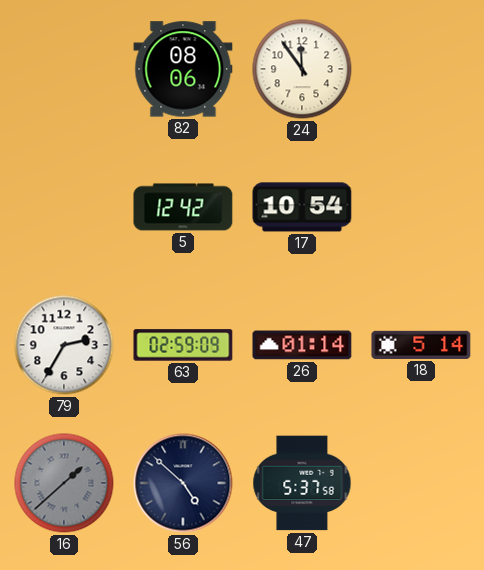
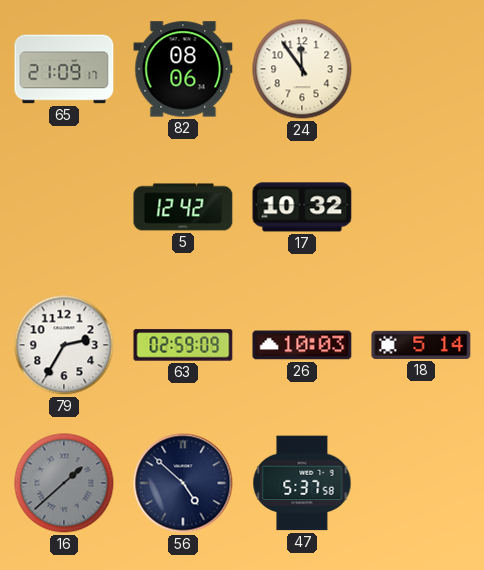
65: none -> 21:09 (64, 69)
17: 10:54 -> 10:32 (302, 207)
26: 01:14 -> 10:03 (302, 345)
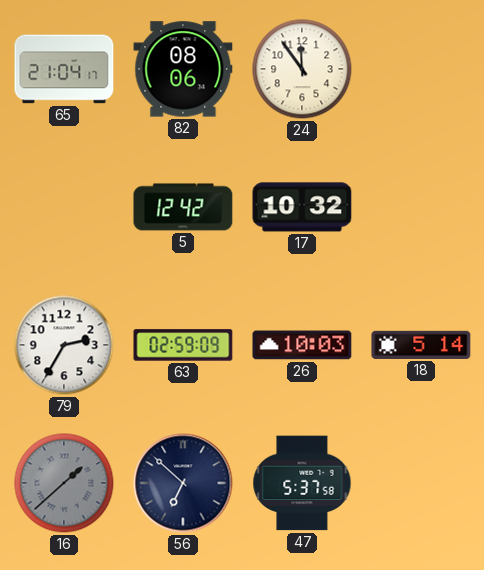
65: 21:09 -> 21:04 (64, 69)
56: 4:52 -> 6:52 (183, 483)
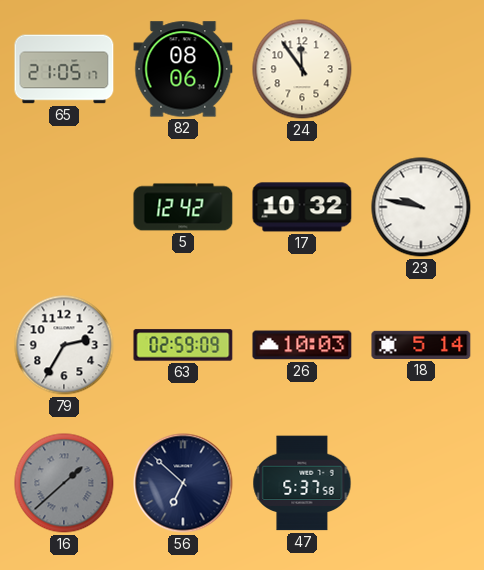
65: 21:04 -> 21:05 (64, 69)
23: none -> 9:47 (421, 207)
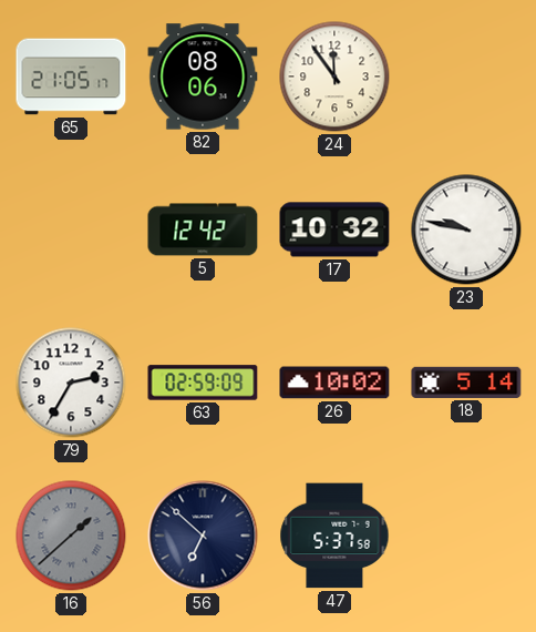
26: 10:03 -> 10:02 (334, 383)
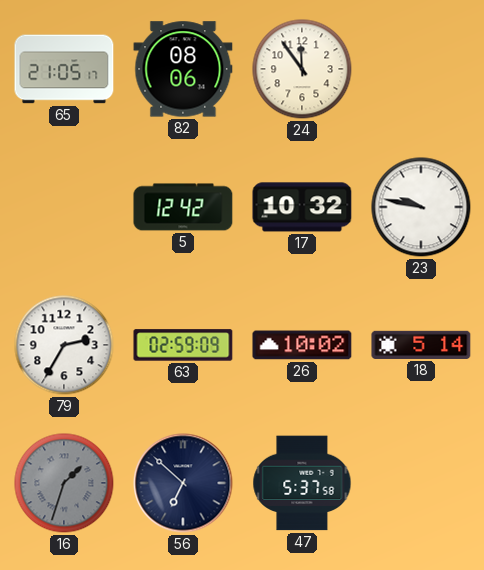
16: 1:38 -> 1:33 (64, 483)
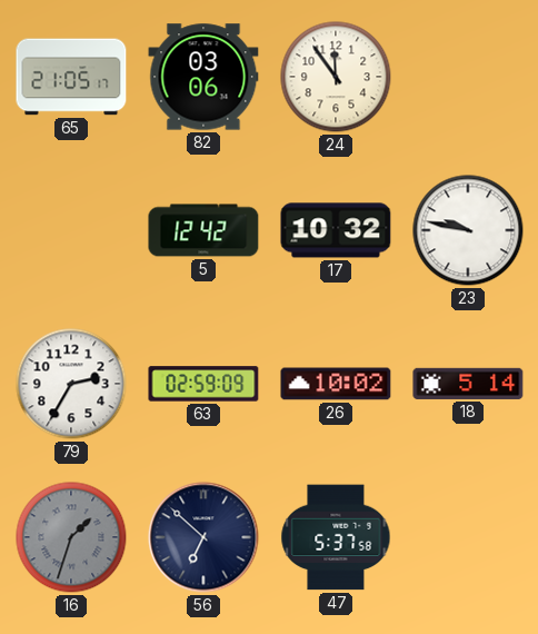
82: 08:06 -> 03:06 (203, 77)
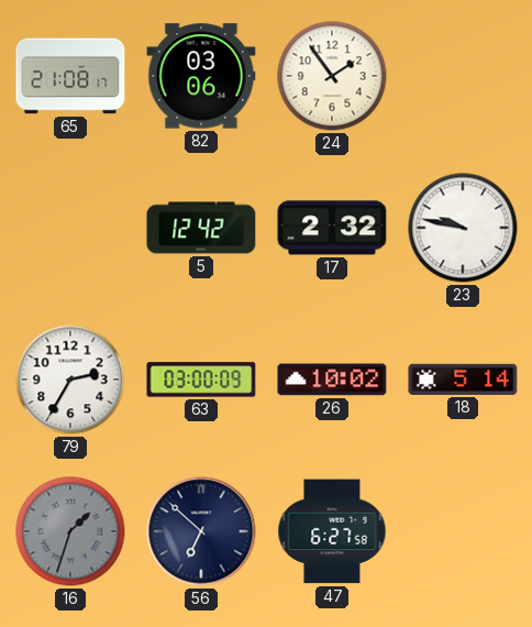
65: 21:05 -> 21:08 (70, 76)
24: 11:54 -> 1:54 (332, 76)
17: 10:32 -> 2:32 (332, 228)
63: 02:59 -> 03:00 (201, 380)
47: 5:37 -> 6:27 (332, 531)
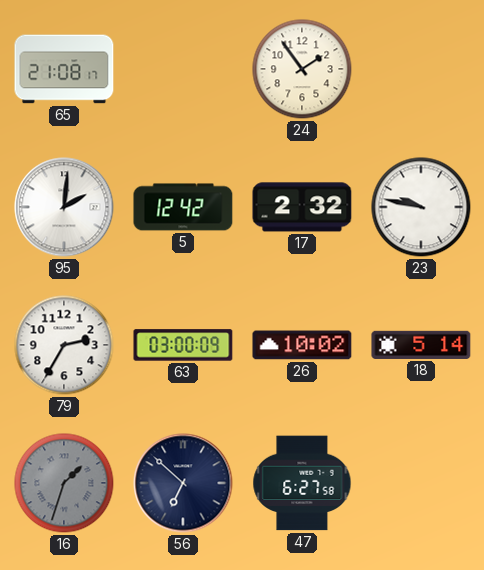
82: 03:06 -> none (201, 76)
95: none -> 2:01 (64, 207)
